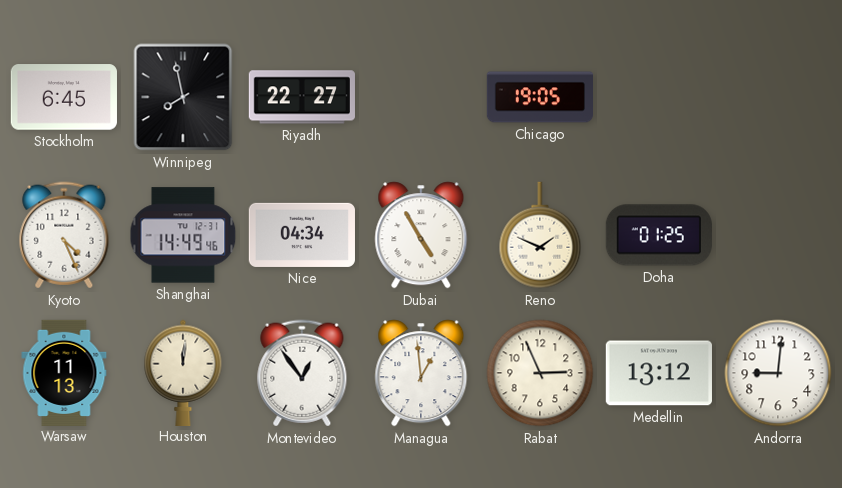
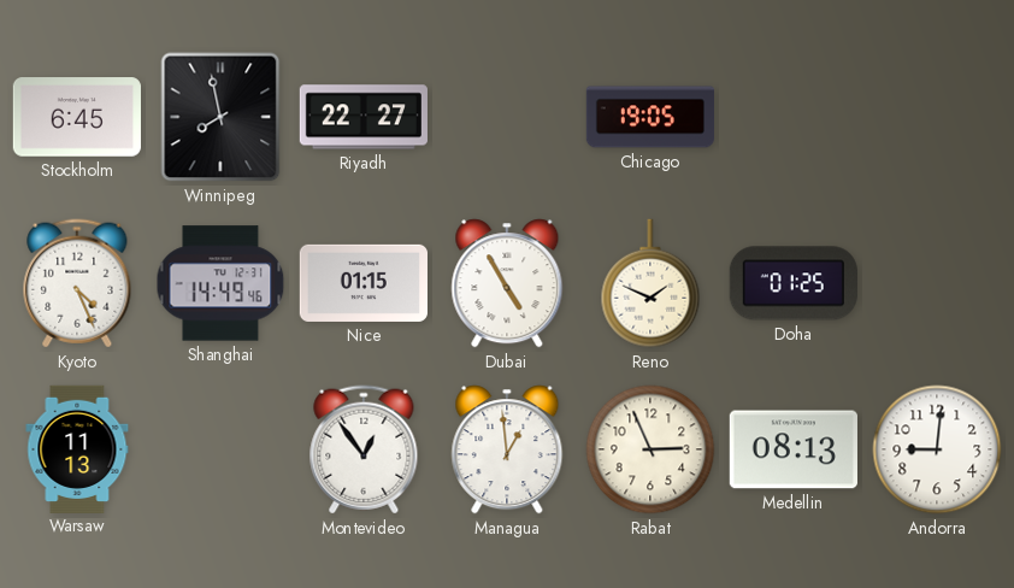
Nice: 04:34 -> 01:15 (364, 283)
Houston: 12:01 -> none (183, 372)
Medellin: 13:12 -> 08:13 (794, 449)
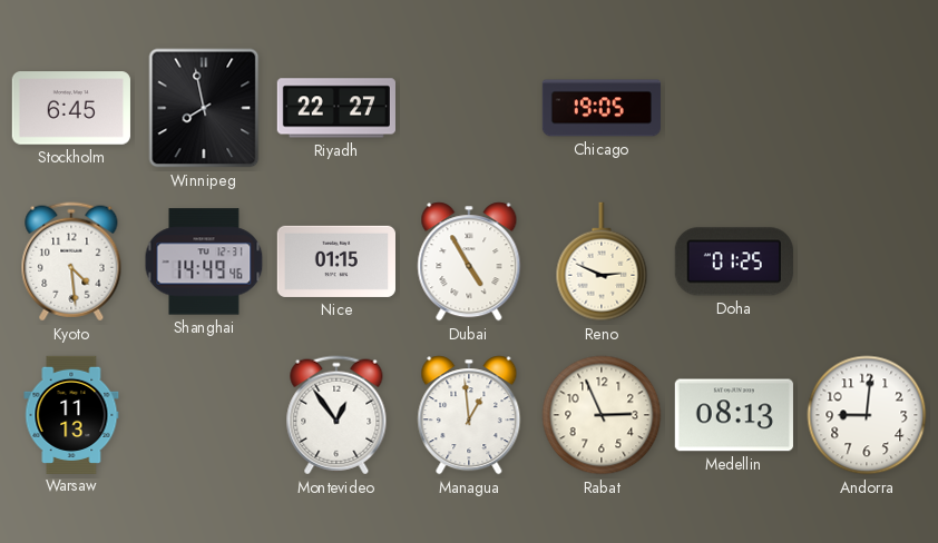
Kyoto: 4:26 -> 4:29 (71, 261)
Reno: 1:49 -> 2:49 (602, 261)
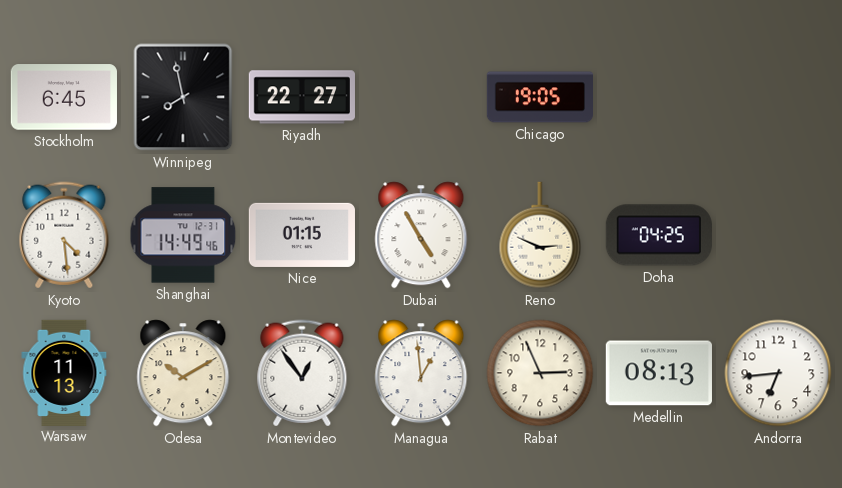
Doha: 01:25 -> 04:25 (659, 235)
Odesa: none -> 10:10 (183, 373)
Andorra: 9:01 -> 6:44 (778, 373)
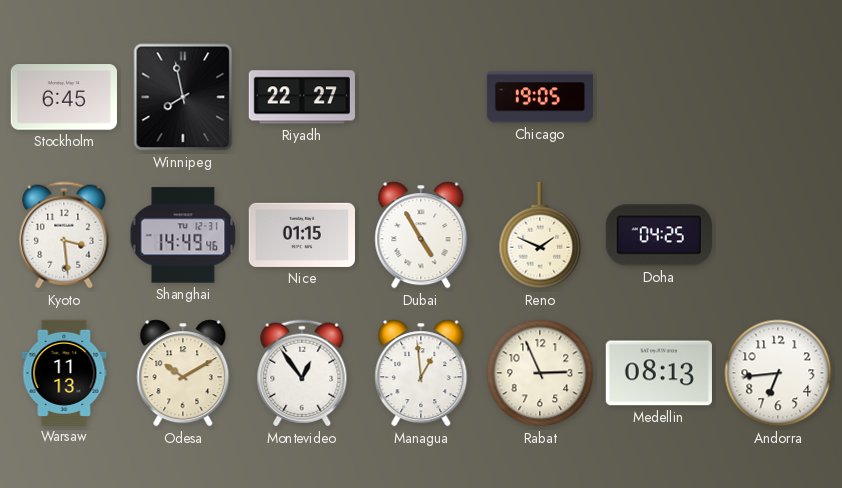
Kyoto: 4:29 -> 3:29 (64, 235)
Reno: 2:49 -> 1:49 (540, 235)
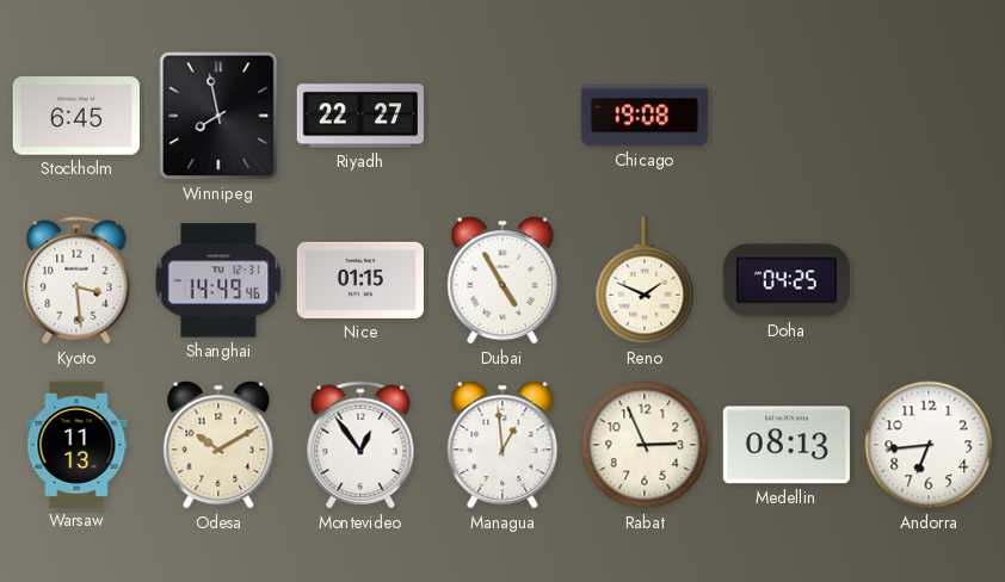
Chicago: 19:05 -> 19:08 (643, 116)
